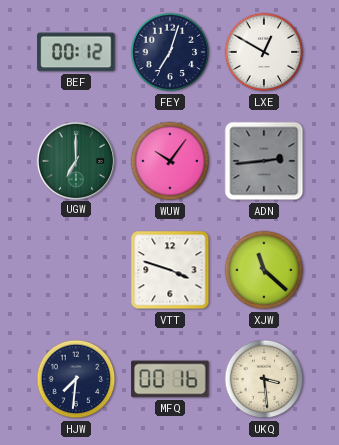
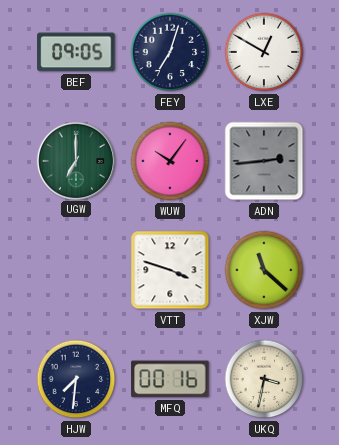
BEF: 00:12 -> 09:05 (76, 52)
UKQ: 3:29 -> 3:32 (264, 379)
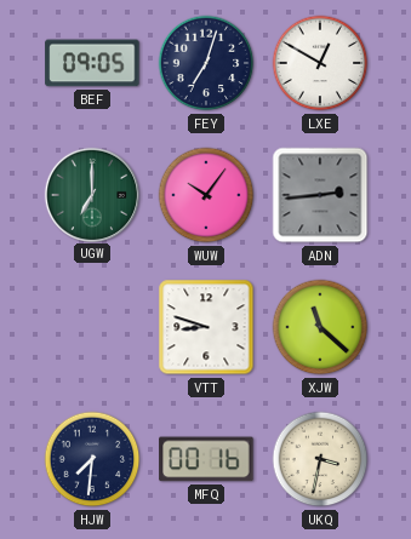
VTT: 3:48 -> 8:48 (206, 327)
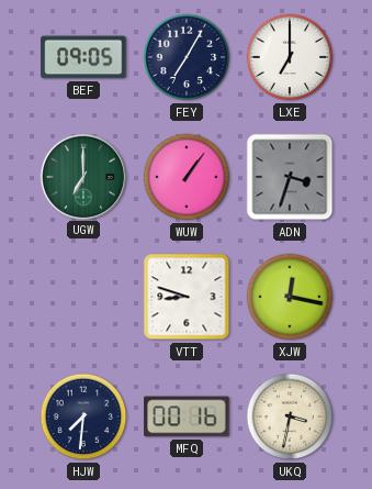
FEY: 7:03 -> 7:05 (187, 57)
LXE: 12:50 -> 7:00 (290, 57)
WUW: 10:06 -> 1:06 (187, 177)
ADN: 2:44 -> 3:33 (290, 177)
XJW: 11:22 -> 12:17 (290, 297)
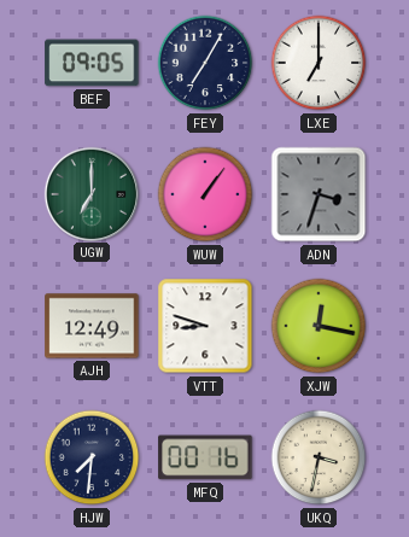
AJH: none -> 12:49 (92, 326)
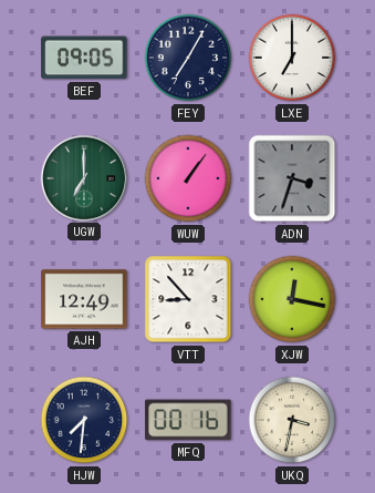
VTT: 8:48 -> 8:53 (188, 299)
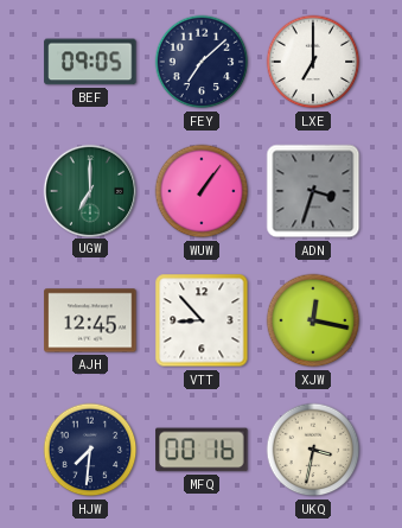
FEY: 7:05 -> 7:08 (202, 62)
AJH: 12:49 -> 12:45 (90, 320)
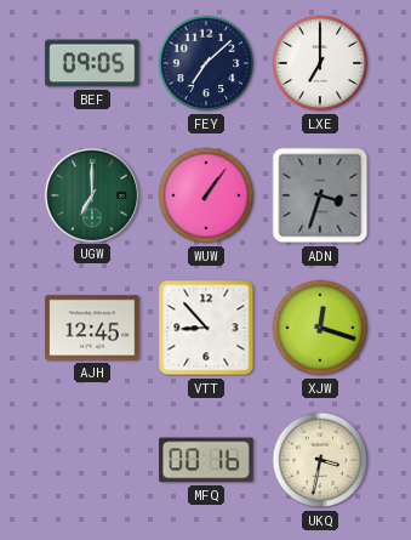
XJW: 12:17 -> 12:18 (320, 328)
HJW: 7:31 -> none (90, 450)
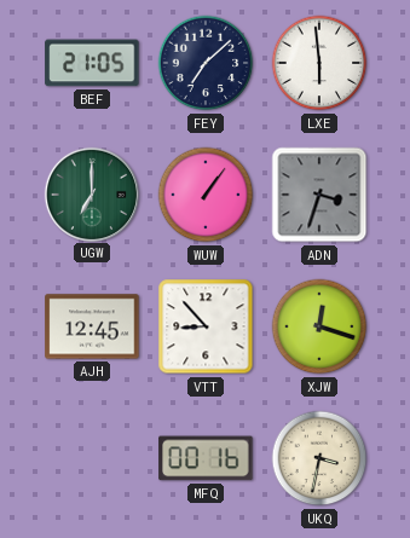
BEF: 09:05 -> 21:05 (92, 63)
LXE: 7:00 -> 5:59 (319, 63)
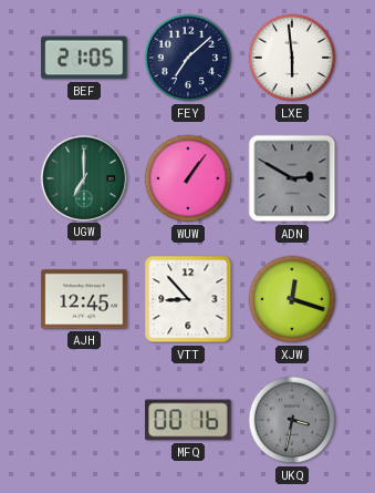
ADN: 3:33 -> 2:50 (292, 178)
UKQ dial: cream -> grey (292, 420)
